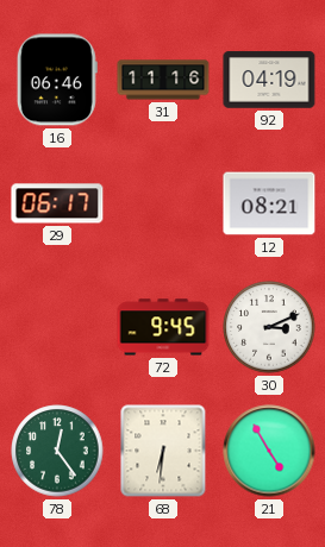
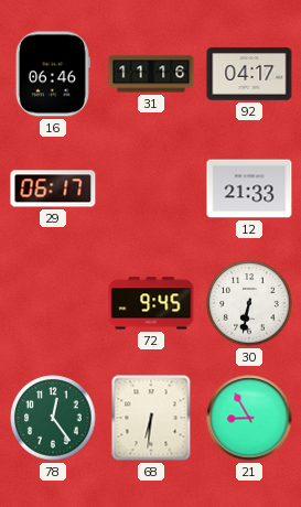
92: 04:19 -> 04:17 (249, 74)
12: 08:21 -> 21:33 (249, 188)
30: 3:11 -> 6:32 (249, 303)
21: 4:55 -> 8:55 (249, 418)
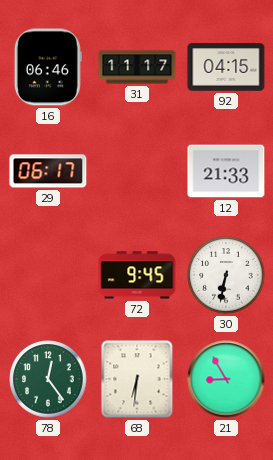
31: 11:16 -> 11:17 (137, 67)
92: 04:17 -> 04:15 (226, 67)
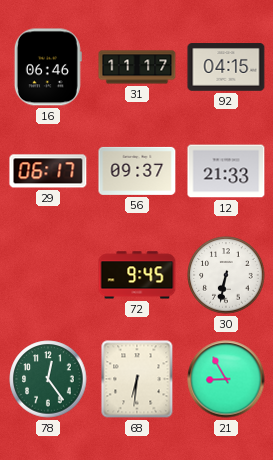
56: none -> 09:37 (137, 171)
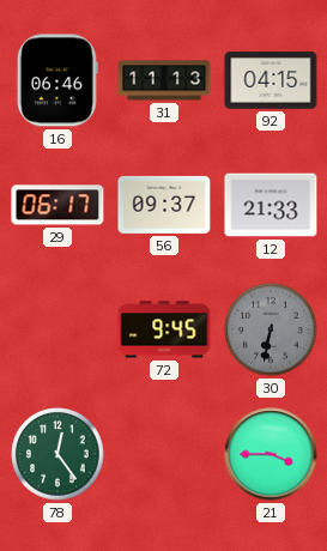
31: 11:17 -> 11:13 (164, 80)
30 dial: white -> grey (271, 329)
68: 6:31 -> none (137, 379)
21: 8:55 -> 3:45 (271, 454)
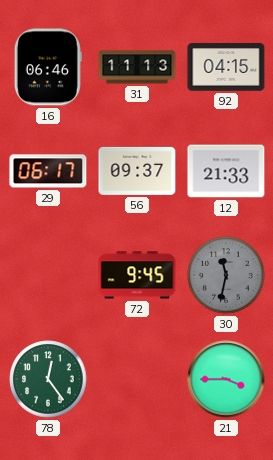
30: 6:32 -> 11:32 (226, 275)
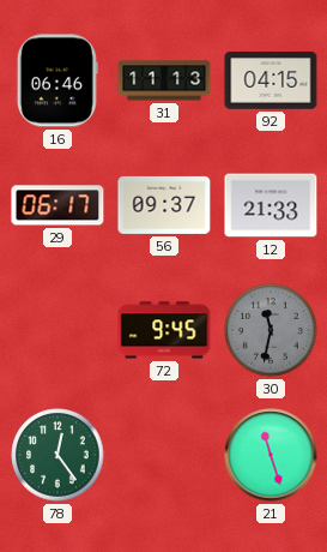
21: 3:45 -> 11:27 (271, 455)
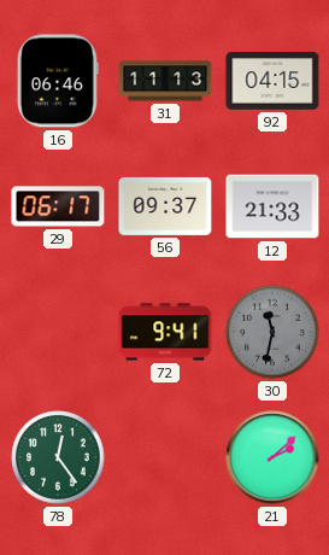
72: 9:45 -> 9:41 (165, 332)
21: 11:27 -> 2:08 (272, 457)
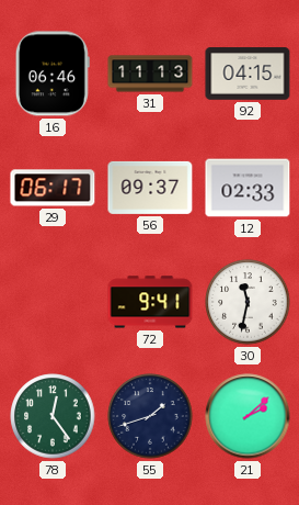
12: 21:33 -> 02:33 (248, 188)
30 dial: grey -> white (248, 302)
55: none -> 1:42 (150, 416)
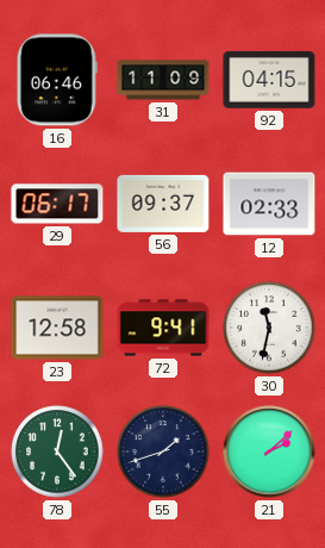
31: 11:13 -> 11:09 (163, 80)
23: none -> 12:58 (57, 328)
